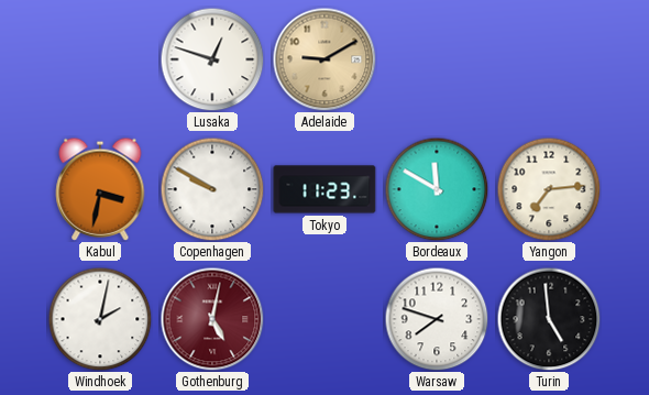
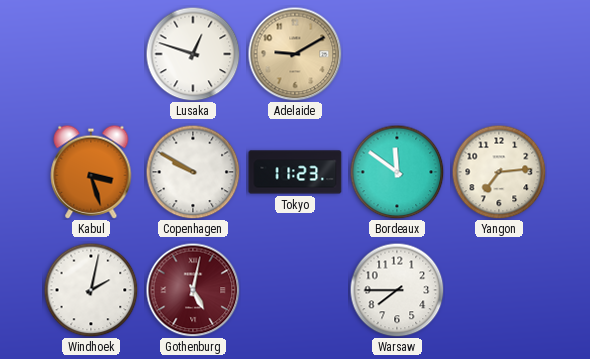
Kabul: 3:32 -> 3:27 (91, 172)
Bordeaux: 11:50 -> 11:51 (397, 172)
Warsaw: 7:48 -> 7:45 (397, 290)
Turin: 4:59 -> none (549, 319)
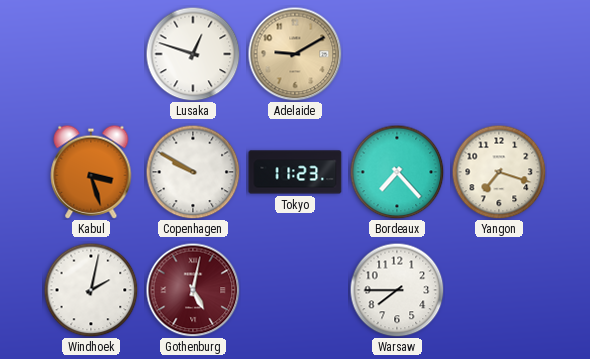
Bordeaux: 11:51 -> 7:23 (397, 172)
Yangon: 7:14 -> 7:18 (499, 172)
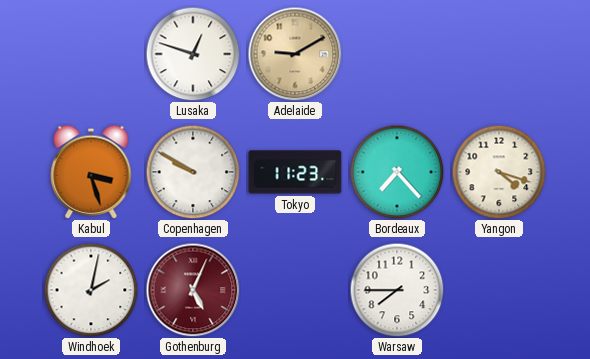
Yangon: 7:18 -> 4:18 (499, 172)
Gothenburg: 5:02 -> 5:04 (193, 290)
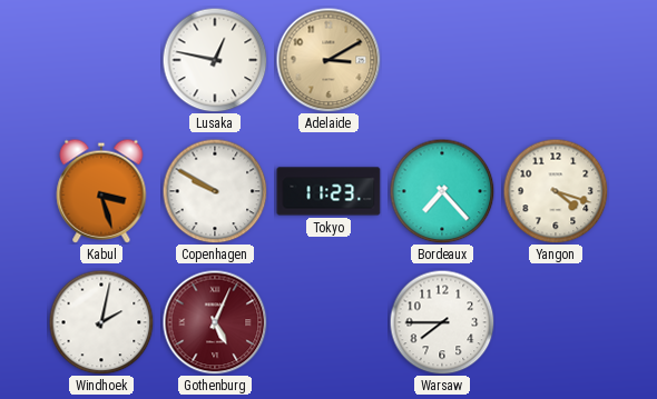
Lusaka: 12:48 -> 12:47 (215, 60)
Adelaide: 9:10 -> 3:10 (329, 60)
